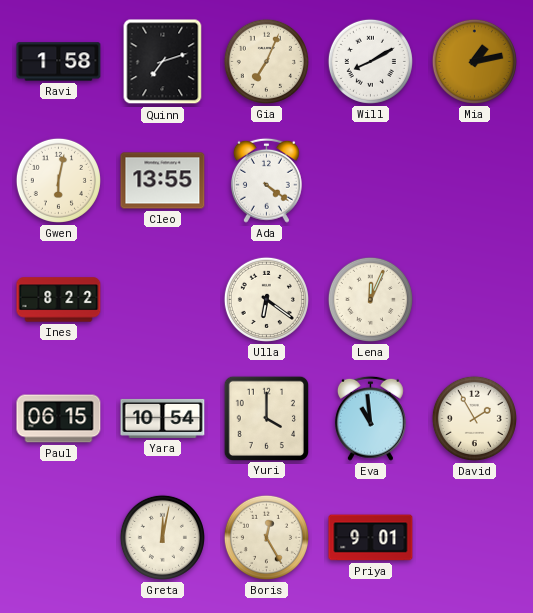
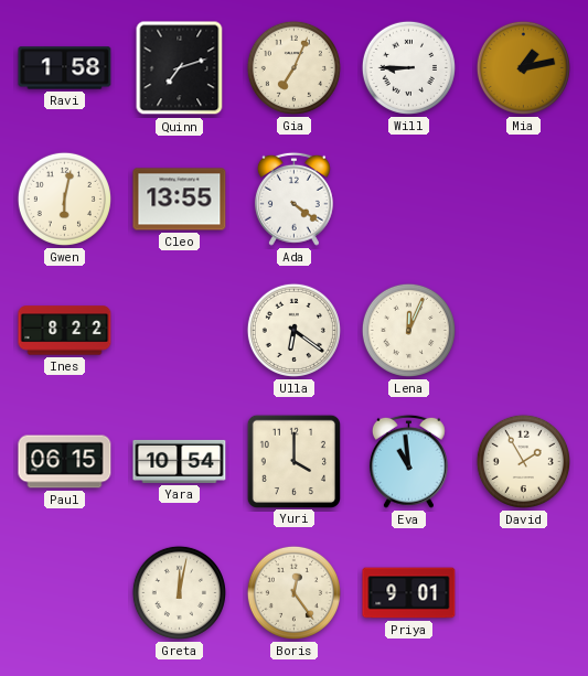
Will: 8:10 -> 8:45 (408, 67)
Boris: 12:25 -> 12:24 (293, 592)
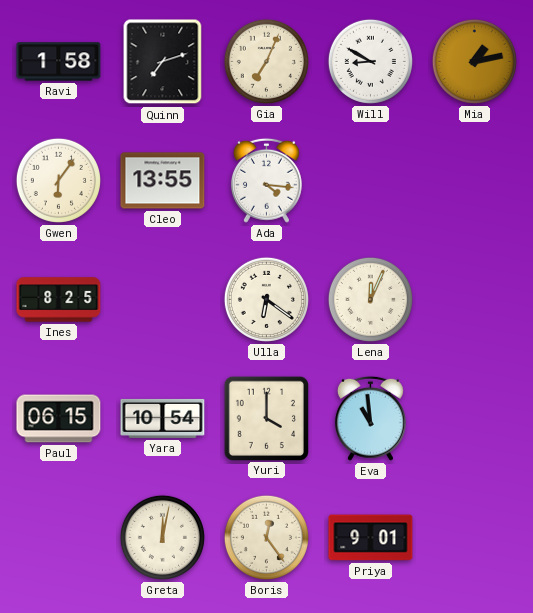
Will: 8:45 -> 8:50 (370, 61)
Gwen: 6:02 -> 6:06 (58, 180)
Ada: 4:21 -> 4:16 (266, 180)
Ines: 8:22 -> 8:25 (59, 300)
David: 1:55 -> none (523, 461)
